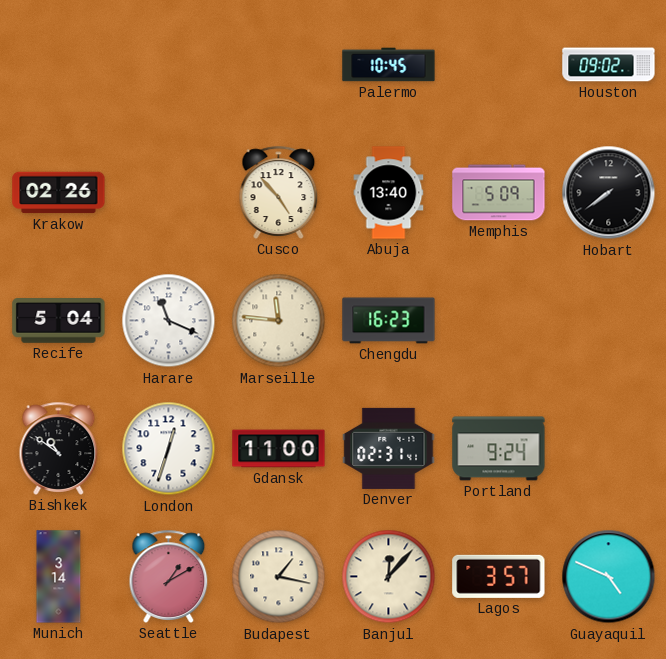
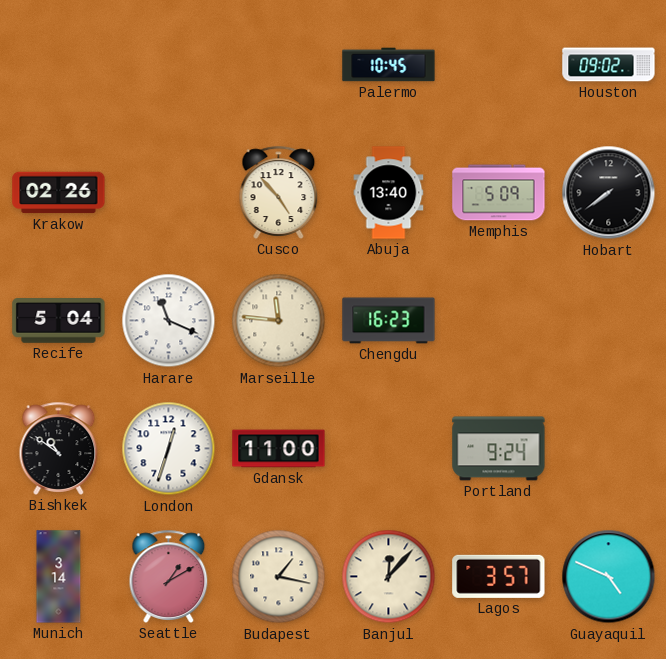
Denver: 02:31 -> none (389, 448)
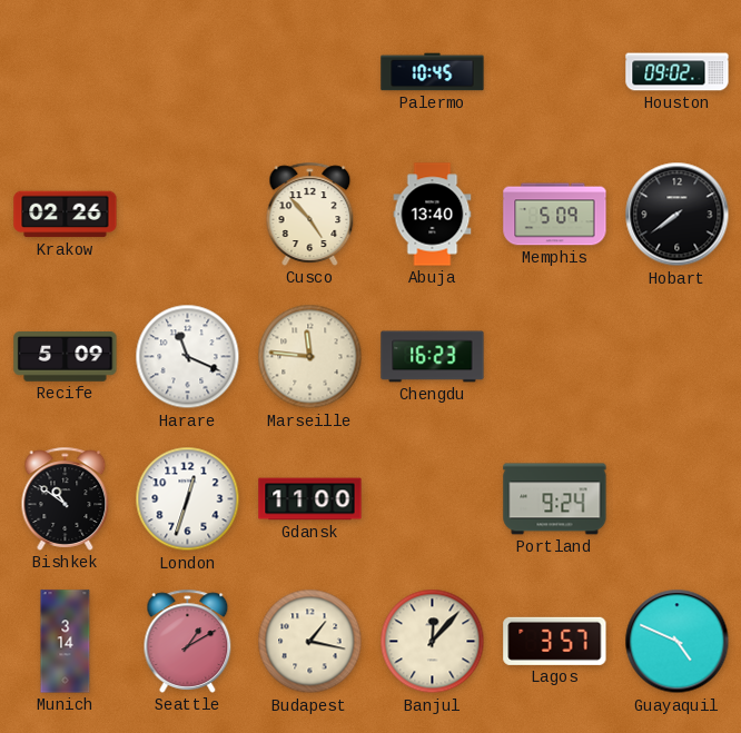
Recife: 5:04 -> 5:09 (66, 357)
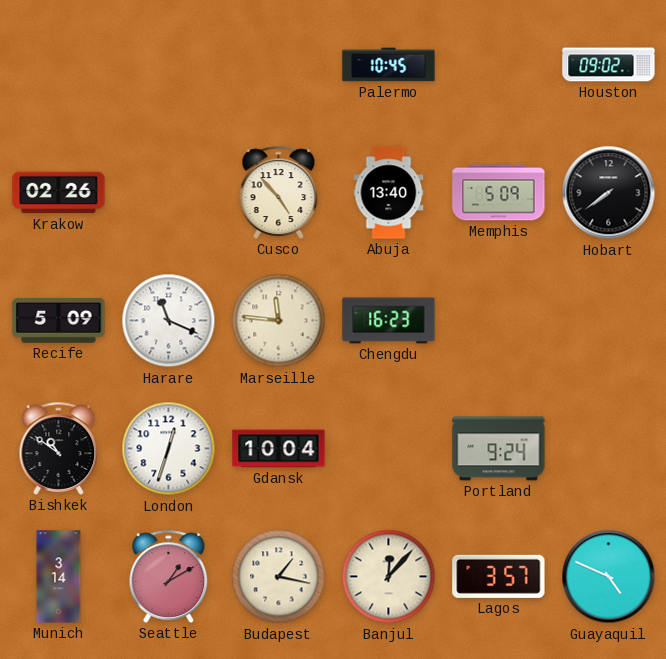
Gdansk: 11:00 -> 10:04 (279, 449)
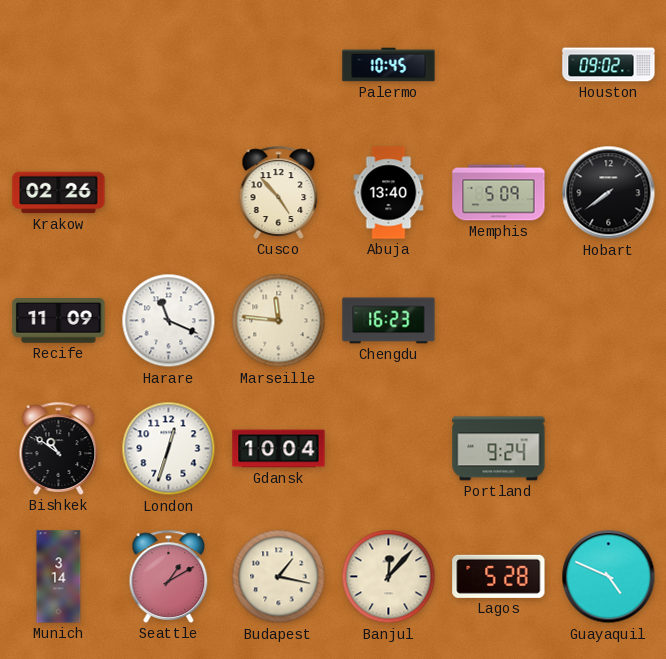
Recife: 5:09 -> 11:09 (59, 321)
Lagos: 3:57 -> 5:28 (499, 576)
